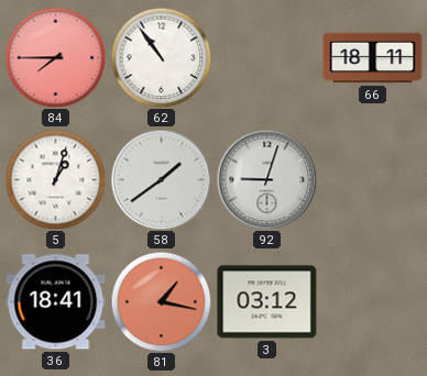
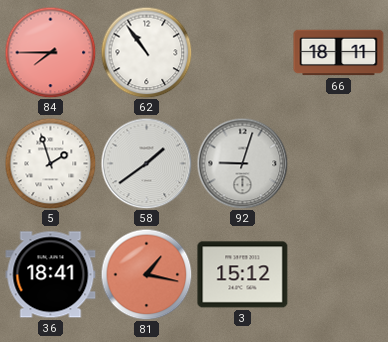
5: 1:03 -> 1:57 (50, 163)
3: 03:12 -> 15:12 (243, 275)
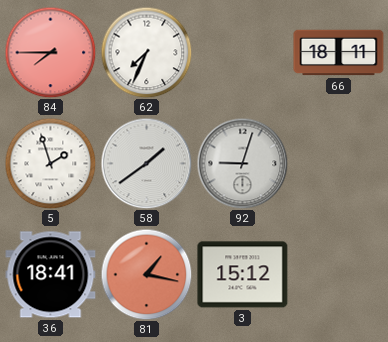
62: 10:54 -> 7:34 (146, 52)
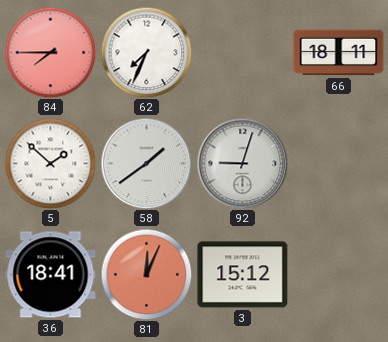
5: 1:57 -> 1:52 (50, 163)
81: 1:17 -> 12:04 (146, 274)
